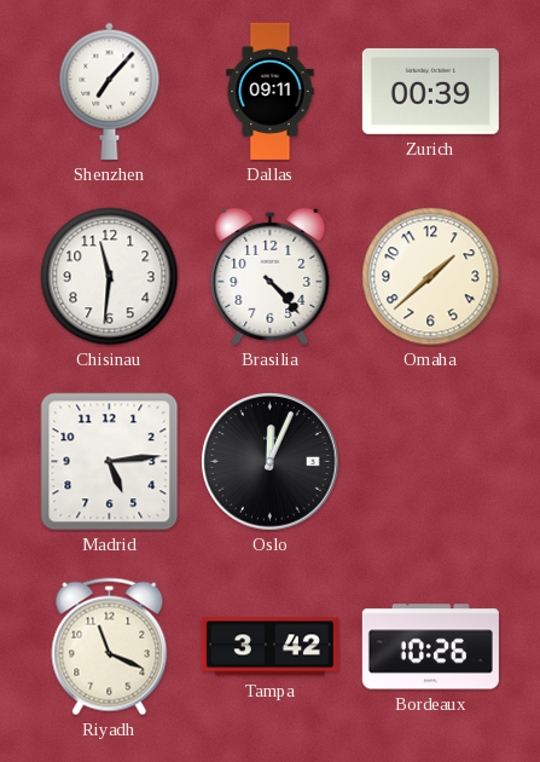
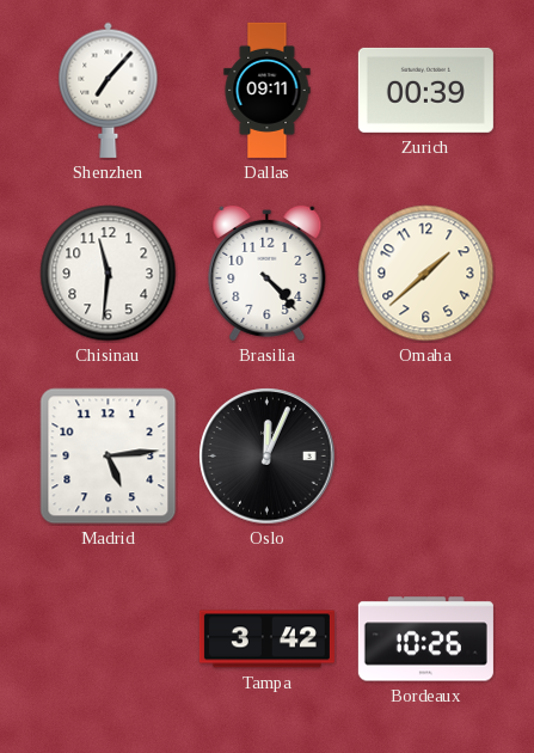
Riyadh: 11:19 -> none (110, 647)
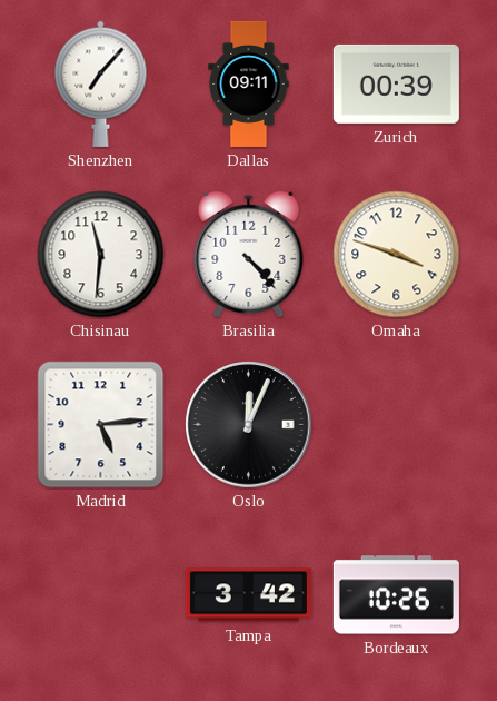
Omaha: 1:38 -> 3:48 (397, 255)
